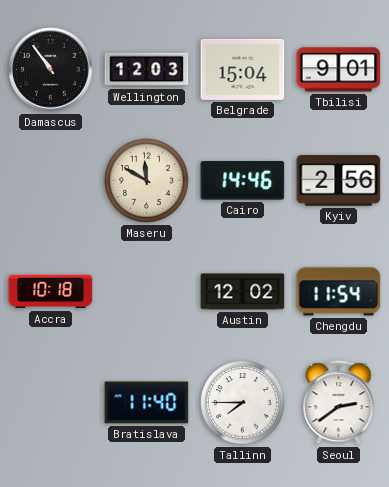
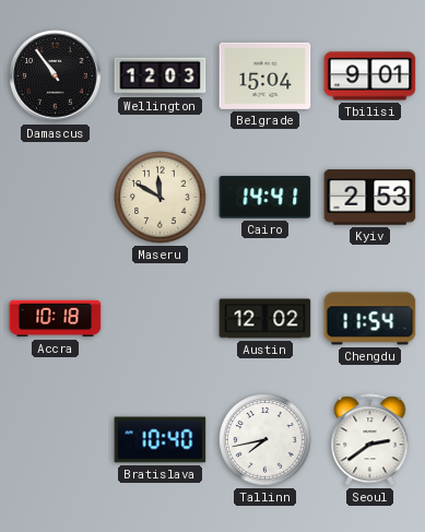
Cairo: 14:46 -> 14:41 (265, 198)
Kyiv: 2:56 -> 2:53 (370, 198)
Bratislava: 11:40 -> 10:40 (161, 440)
Tallinn: 7:45 -> 7:43 (265, 440)
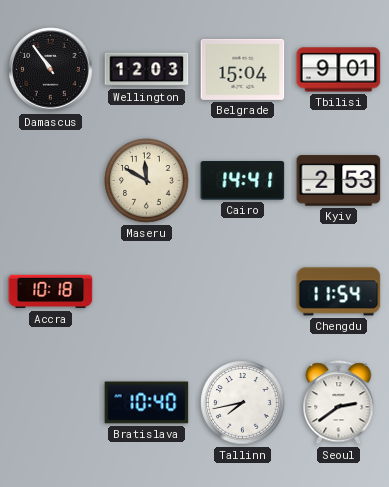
Austin: 12:02 -> none (265, 319)
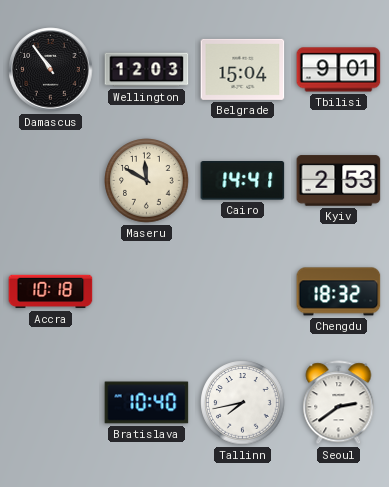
Chengdu: 11:54 -> 18:32 (339, 292)
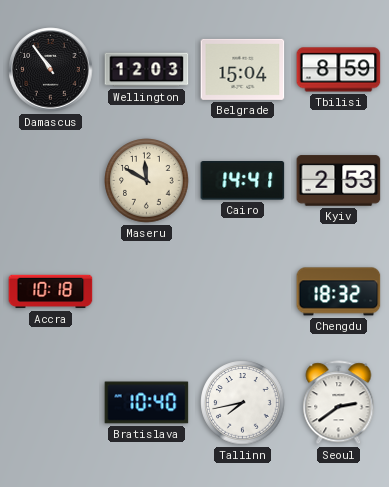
Tbilisi: 9:01 -> 8:59 (339, 70)
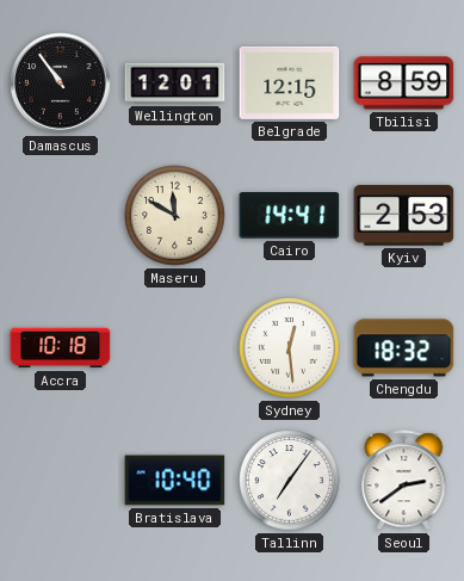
Wellington: 12:03 -> 12:01 (175, 84)
Belgrade: 15:04 -> 12:15 (290, 82)
Sydney: none -> 12:29 (290, 348)
Tallinn: 7:43 -> 7:06 (290, 481)
